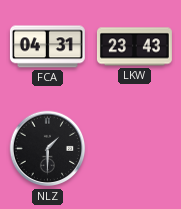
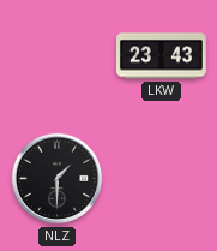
FCA: 04:31 -> none (47, 47)
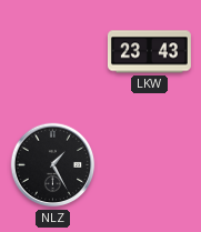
NLZ: 1:30 -> 1:25 (53, 165)
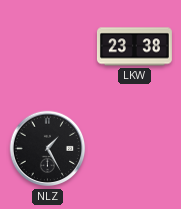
LKW: 23:43 -> 23:38 (134, 47)
